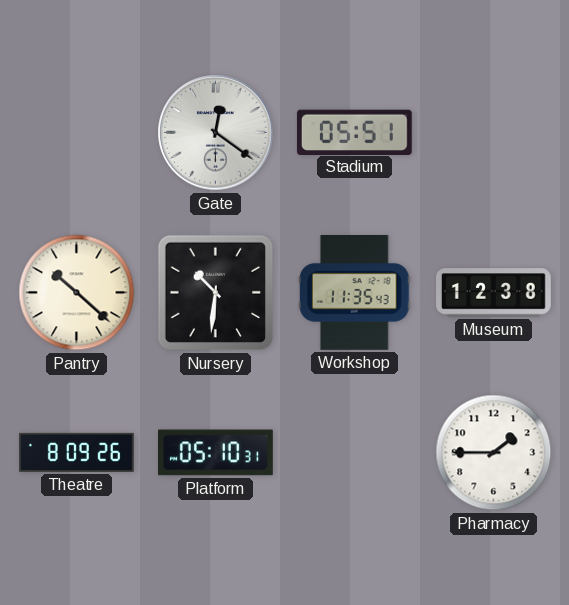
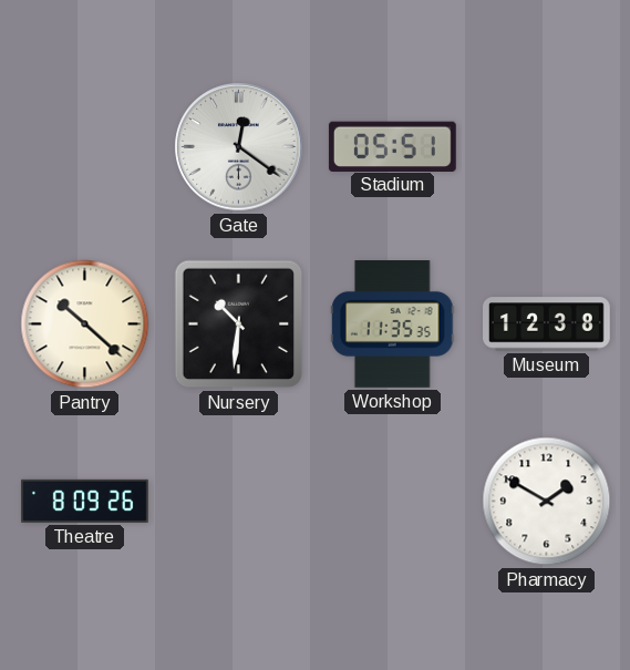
Workshop: 11:35:43 -> 11:35:35 (393, 324)
Platform: 05:10 -> none (216, 453)
Pharmacy: 1:45 -> 1:50 (547, 502)
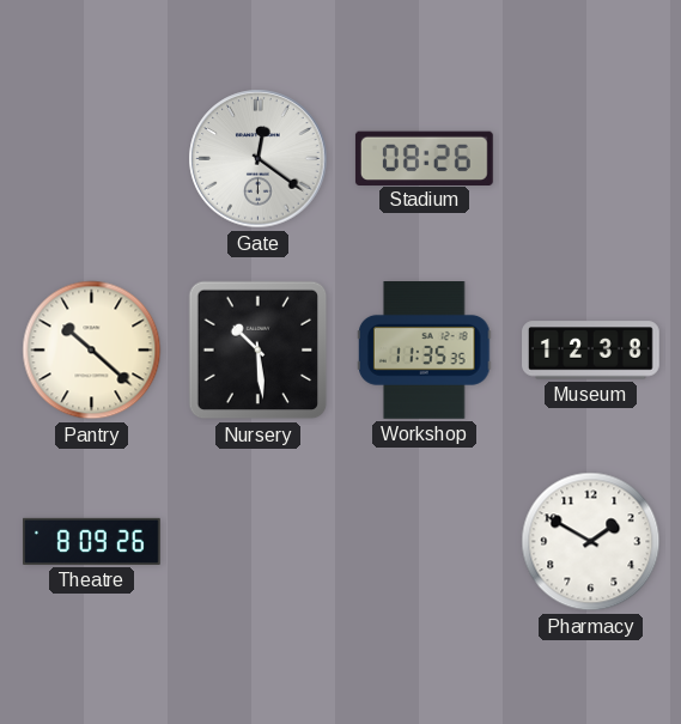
Stadium: 05:51 -> 08:26 (424, 158)
Nursery: 10:31 -> 10:29 (259, 351)
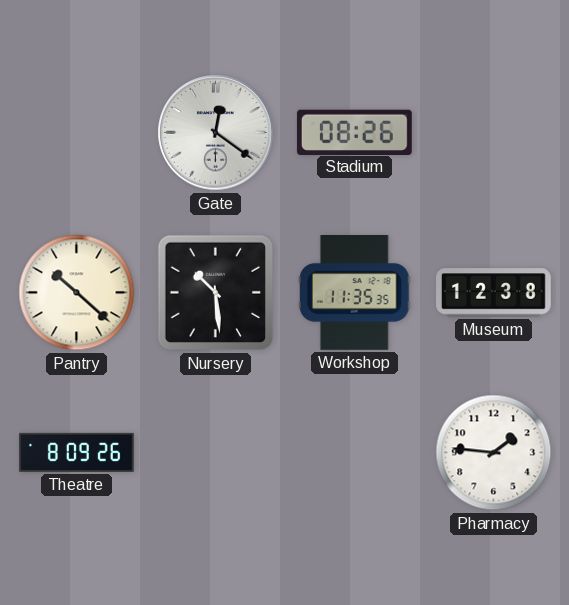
Pharmacy: 1:50 -> 1:46 (494, 453)
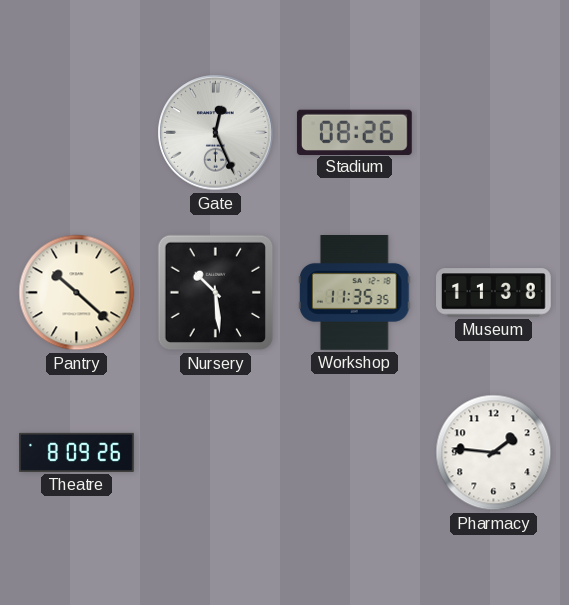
Gate: 12:21 -> 12:26 (216, 133)
Museum: 12:38 -> 11:38 (494, 293)
